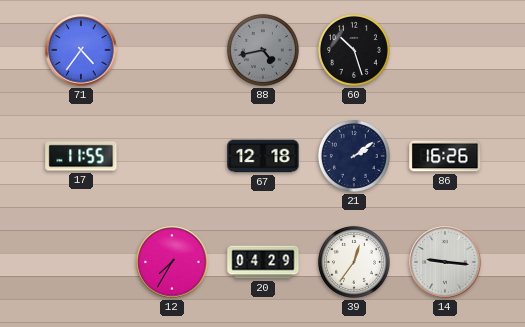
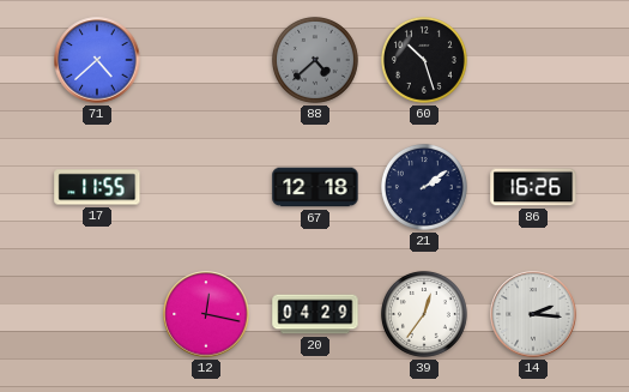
71: 4:36 -> 4:38 (97, 60)
88: 4:43 -> 4:38 (315, 60)
12: 7:35 -> 12:17 (206, 314)
14: 9:16 -> 2:16 (533, 314)
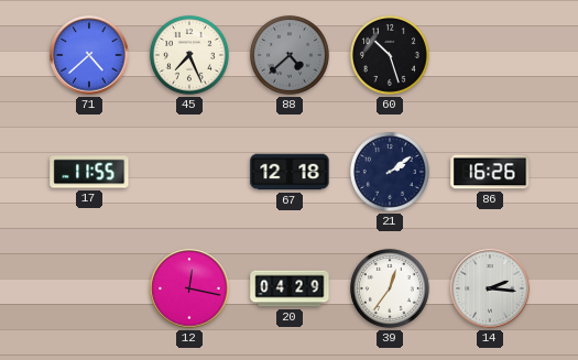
45: none -> 7:26 (189, 55)
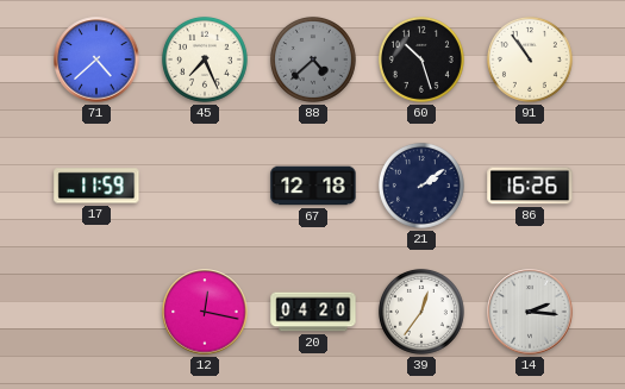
91: none -> 10:54 (530, 59)
17: 11:55 -> 11:59 (96, 186)
20: 04:29 -> 04:20 (313, 312)
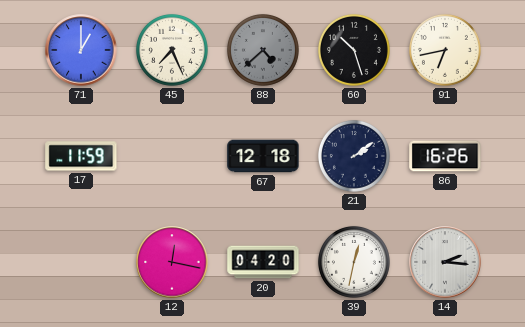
71: 4:38 -> 1:00 (81, 50)
91: 10:54 -> 6:43 (445, 50)
39: 12:36 -> 12:32 (354, 262)
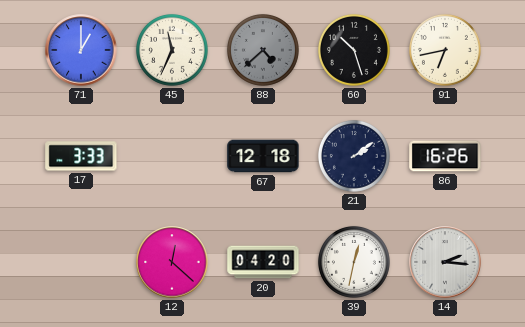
45: 7:26 -> 11:34 (172, 50)
17: 11:59 -> 3:33 (81, 156)
12: 12:17 -> 12:22 (172, 262)
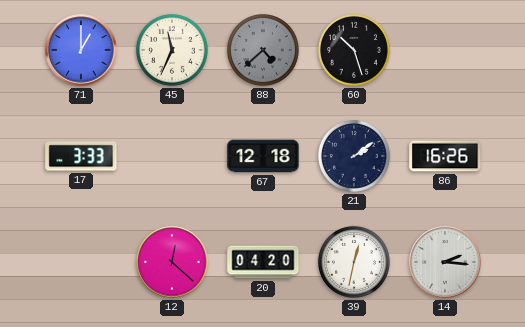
91: 6:43 -> none (445, 50)
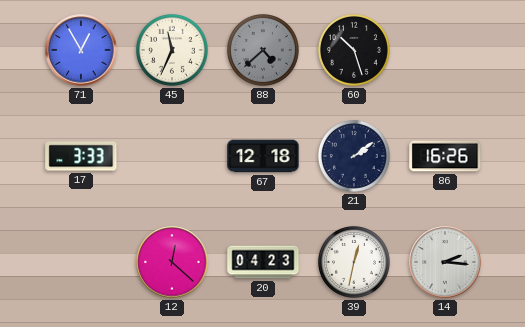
71: 1:00 -> 12:55 (81, 50)
20: 04:20 -> 04:23 (263, 262)
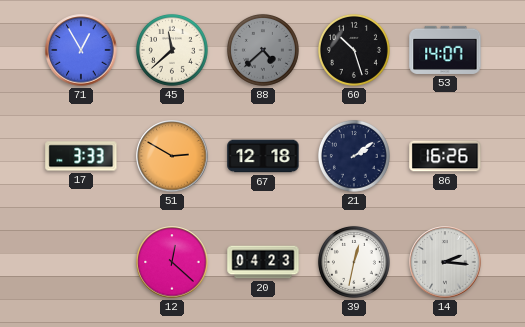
45: 11:34 -> 11:38 (172, 50)
53: none -> 14:07 (445, 50)
51: none -> 2:50 (172, 156)
